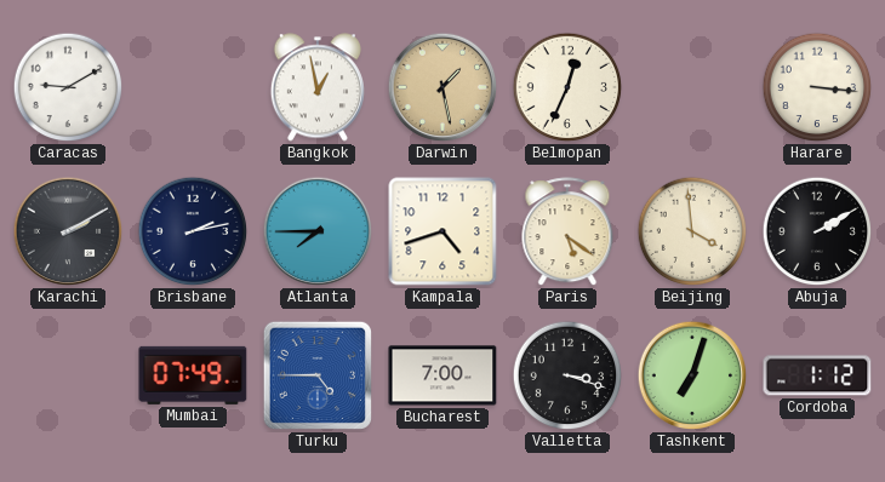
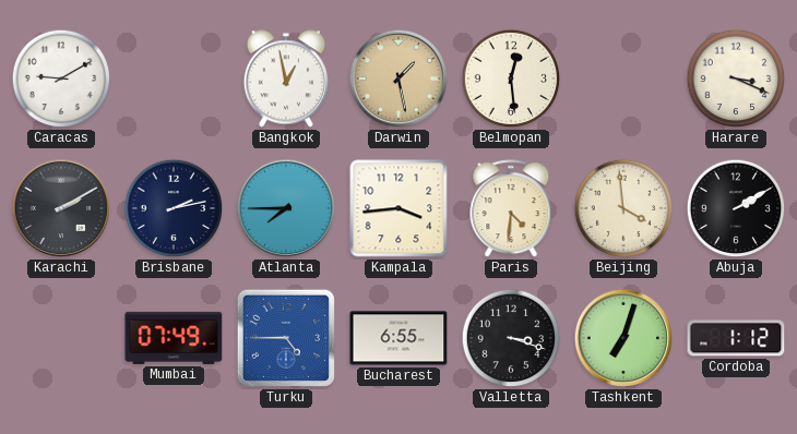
Belmopan: 12:34 -> 12:29 (511, 79)
Harare: 3:16 -> 3:19 (736, 79)
Kampala: 4:42 -> 3:44 (398, 208)
Paris: 5:21 -> 4:31 (511, 209)
Bucharest: 7:00 -> 6:55 (398, 338)
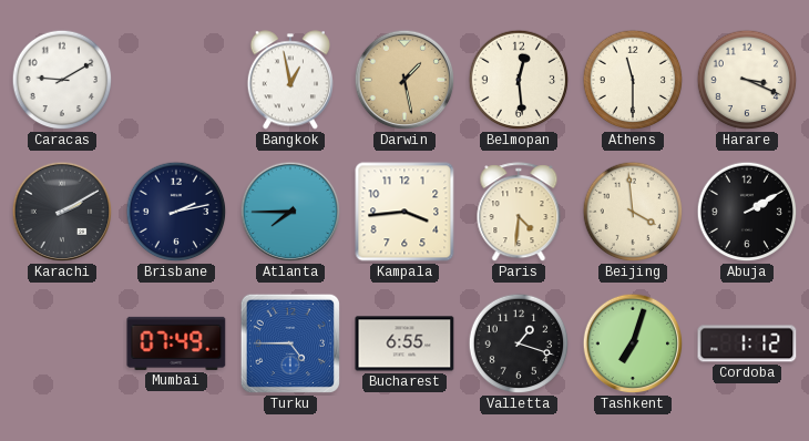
Athens: none -> 11:30 (633, 80)
Valletta: 3:18 -> 1:18 (519, 343)
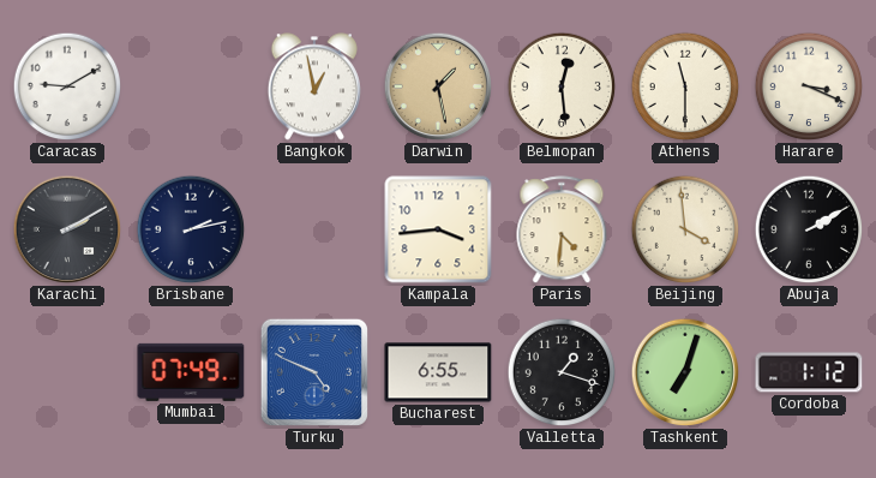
Atlanta: 7:45 -> none (290, 212)
Turku: 4:45 -> 4:49 (314, 372)
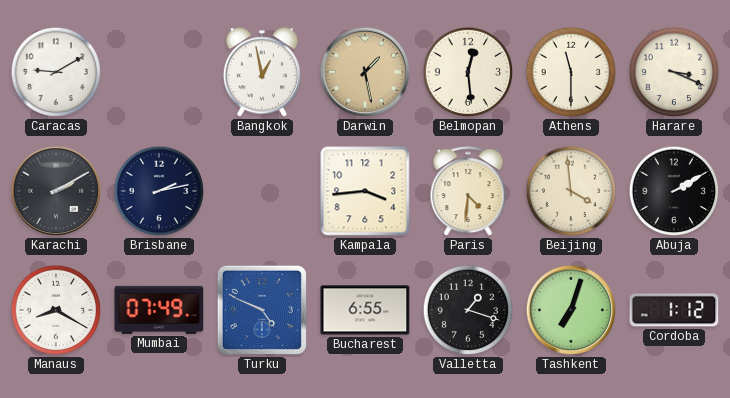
Manaus: none -> 8:20 (56, 310)
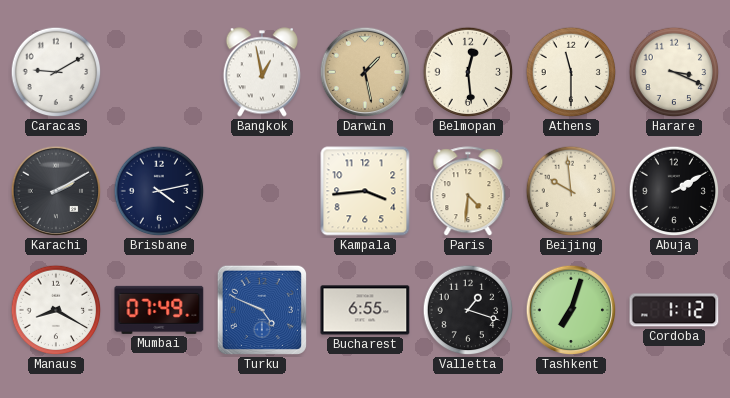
Brisbane: 2:13 -> 4:13 (159, 191)
Beijing: 3:59 -> 9:59 (571, 191)
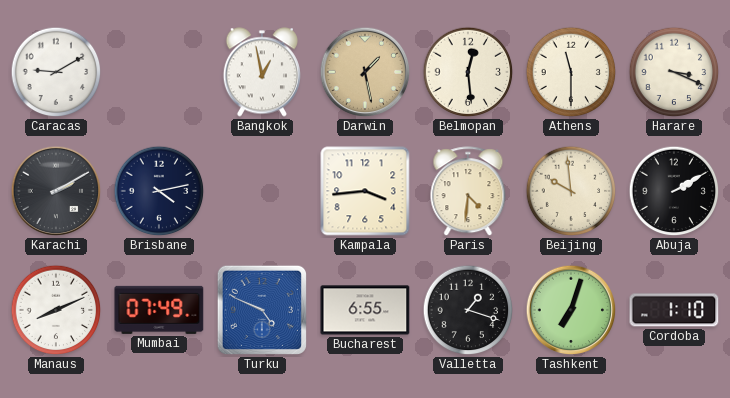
Manaus: 8:20 -> 8:11 (56, 310)
Cordoba: 1:12 -> 1:10 (674, 310)
